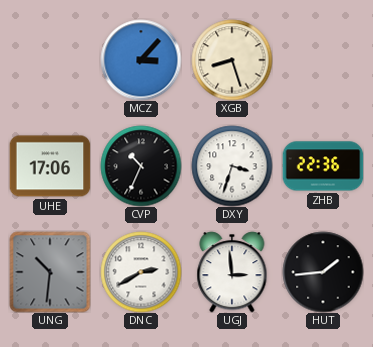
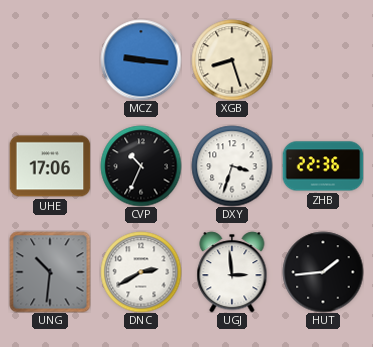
MCZ: 3:07 -> 9:16 (141, 60)
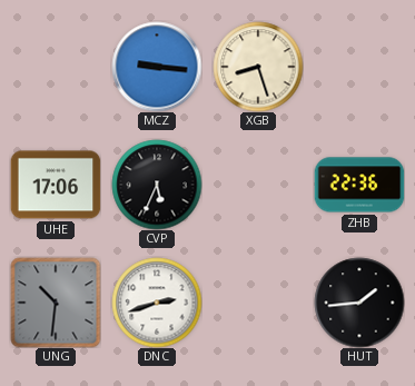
CVP: 10:34 -> 5:34 (157, 185)
DXY: 3:33 -> none (232, 166)
DNC: 2:40 -> 2:42 (157, 303)
UGJ: 2:59 -> none (232, 272)
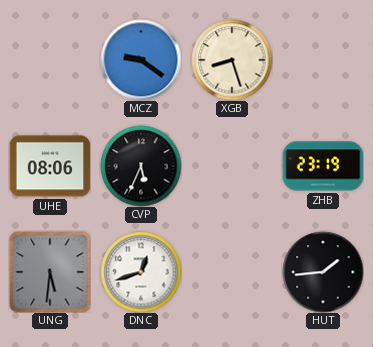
MCZ: 9:16 -> 9:21 (141, 60)
UHE: 17:06 -> 08:06 (50, 166)
ZHB: 22:36 -> 23:19 (323, 166)
UNG: 10:31 -> 5:31 (50, 272)
DNC: 2:42 -> 12:42 (141, 272)
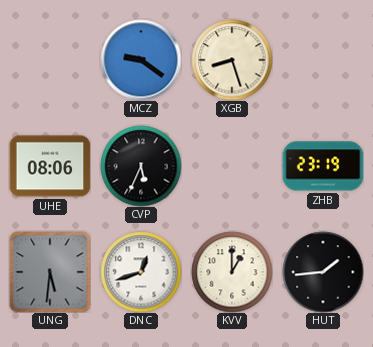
KVV: none -> 1:00 (232, 272)
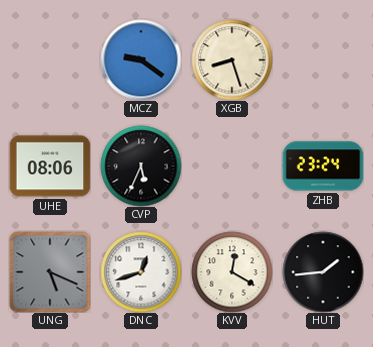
ZHB: 23:19 -> 23:24 (323, 166)
UNG: 5:31 -> 5:19 (50, 272)
KVV: 1:00 -> 12:20 (232, 272)
